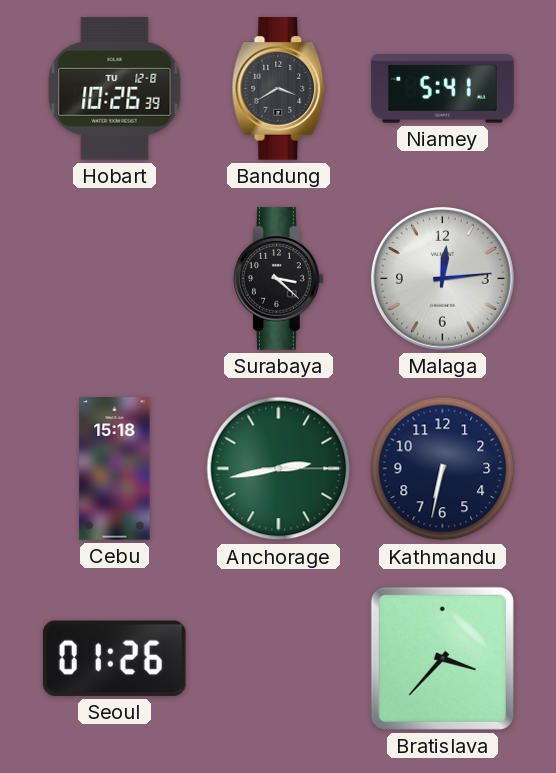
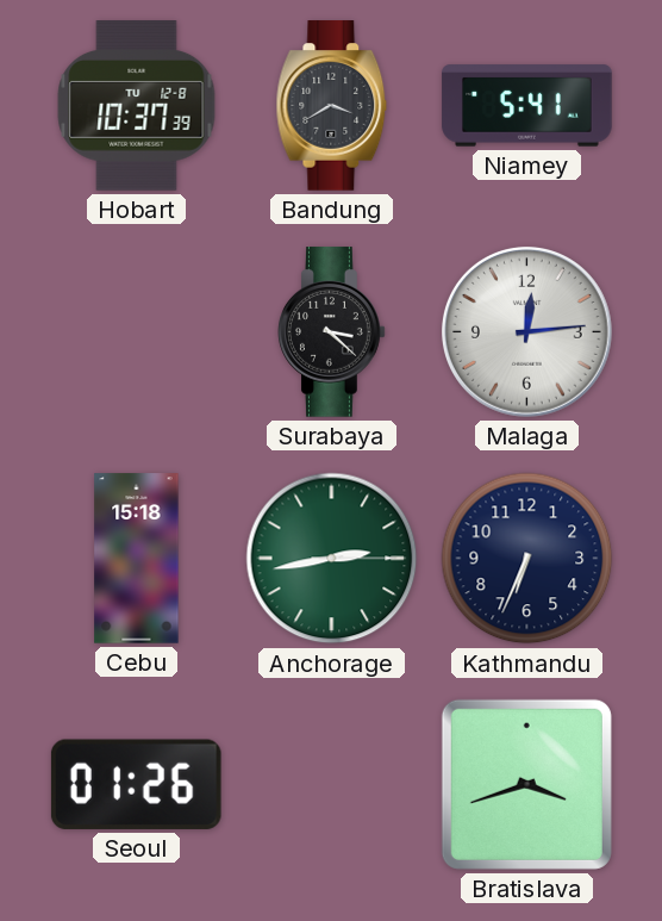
Hobart: 10:26 -> 10:37 (137, 106)
Kathmandu: 6:32 -> 6:34 (527, 559)
Bratislava: 3:37 -> 3:42 (526, 784)
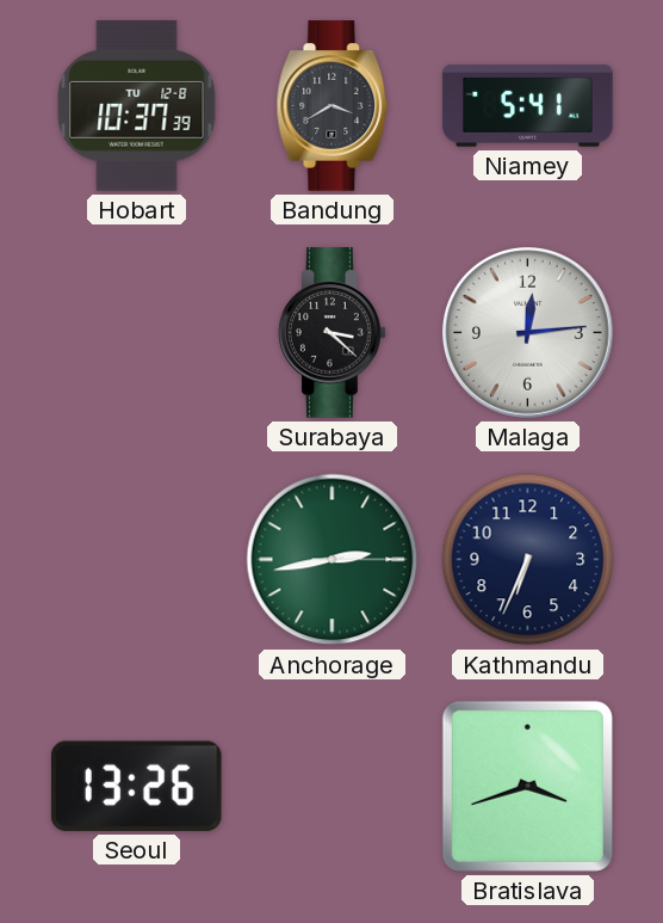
Cebu: 15:18 -> none (137, 559)
Seoul: 01:26 -> 13:26 (136, 786)
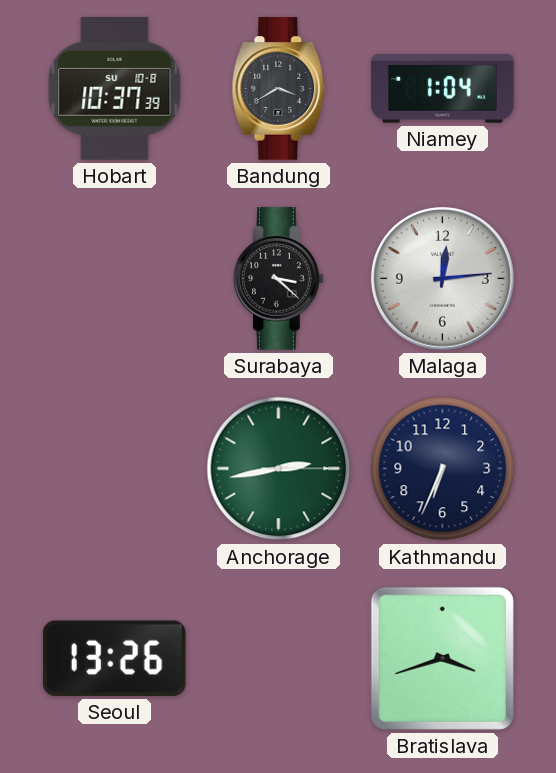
Hobart date: TU 12-8 -> SU 10-8 (115, 89)
Niamey: 5:41 -> 1:04 (443, 89)
